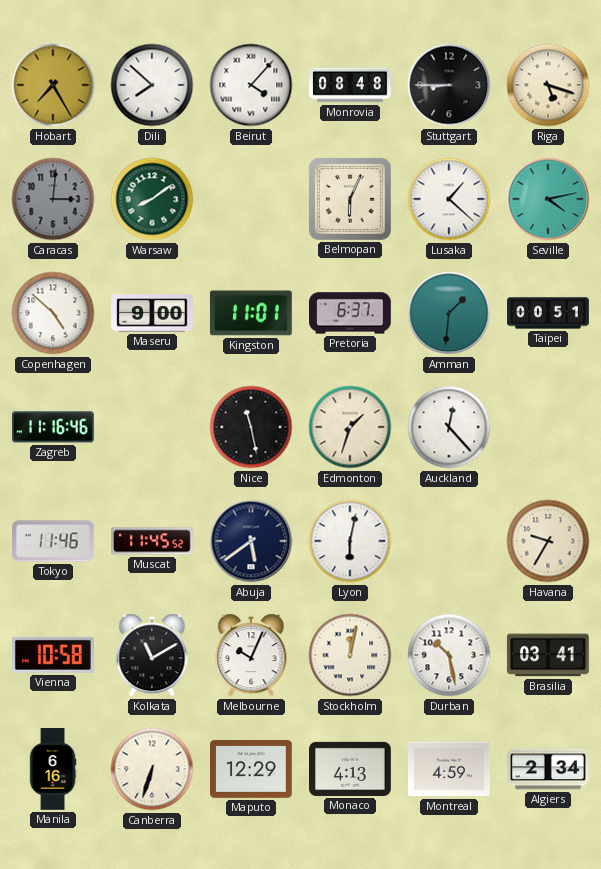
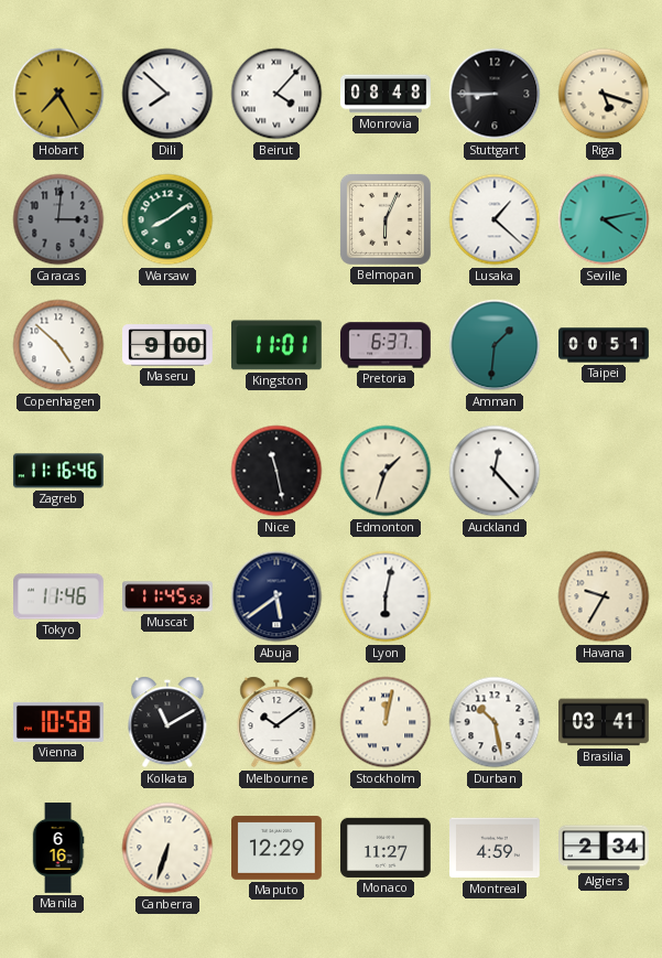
Melbourne: 10:04 -> 10:09 (276, 722)
Monaco: 4:13 -> 11:27 (387, 848)
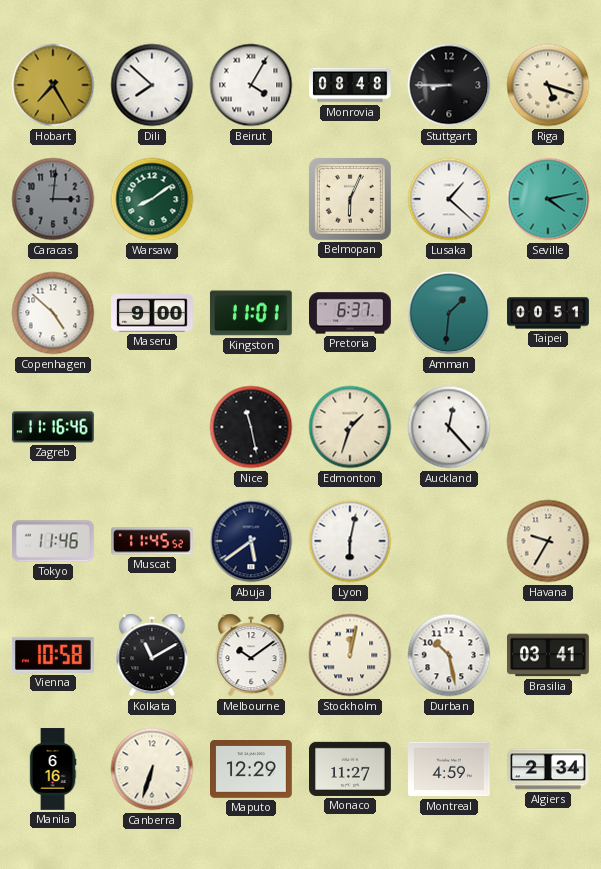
Beirut: 4:07 -> 4:05 (251, 85)
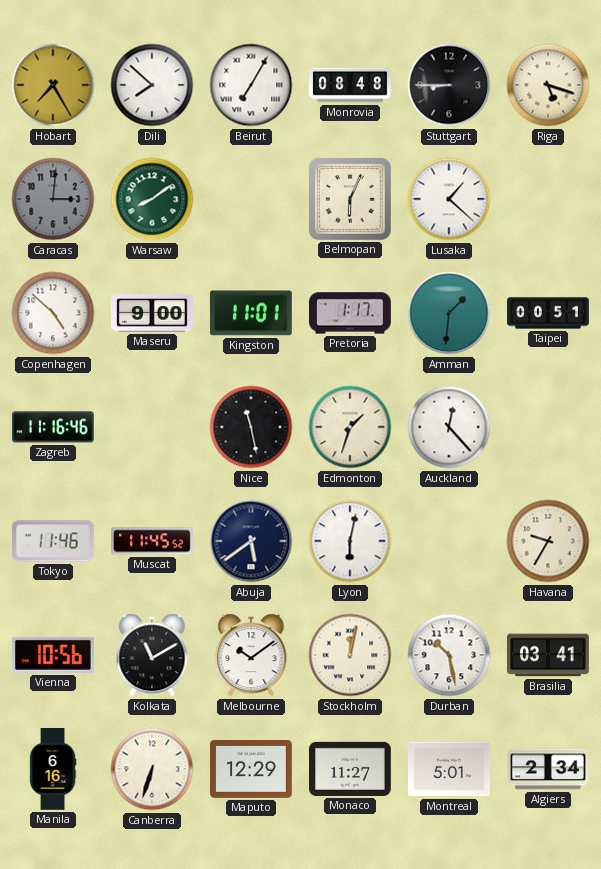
Beirut: 4:05 -> 7:05 (251, 85)
Seville: 4:13 -> none (548, 199)
Pretoria: 6:37 -> 1:17 (351, 313)
Vienna: 10:58 -> 10:56 (54, 655)
Montreal: 4:59 -> 5:01 (450, 769)
